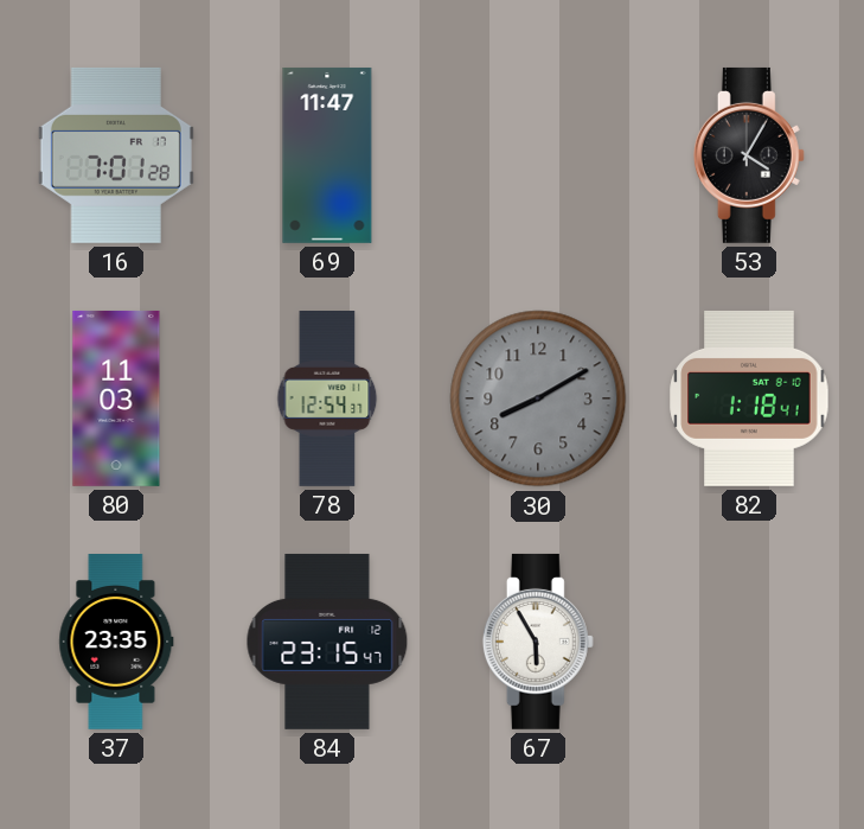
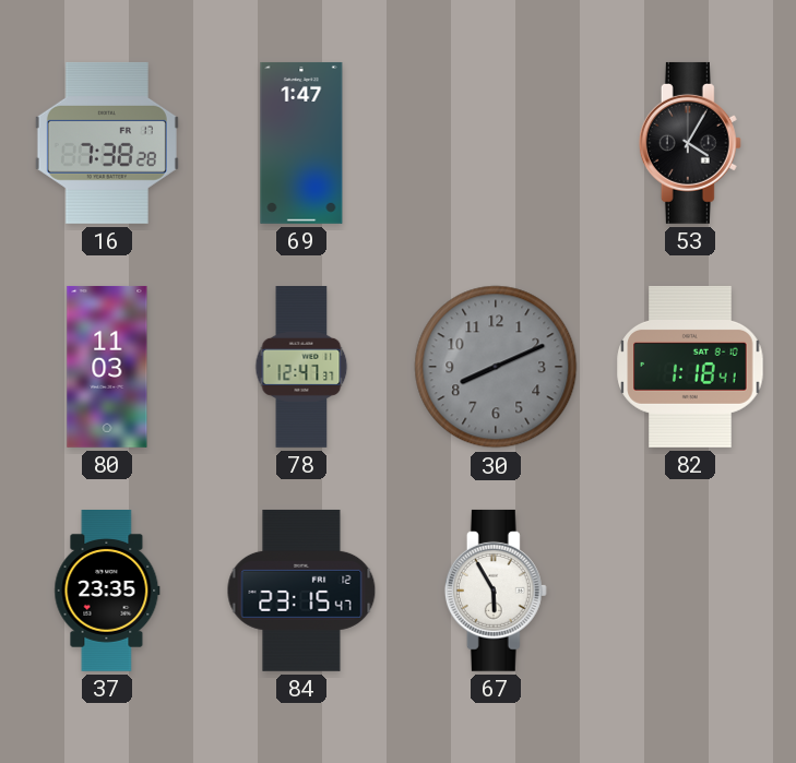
16: 7:01 -> 7:38 (107, 143)
69: 11:47 -> 1:47 (301, 143)
78: 12:54 -> 12:47 (301, 368)
30: 8:10 -> 8:11 (496, 367)
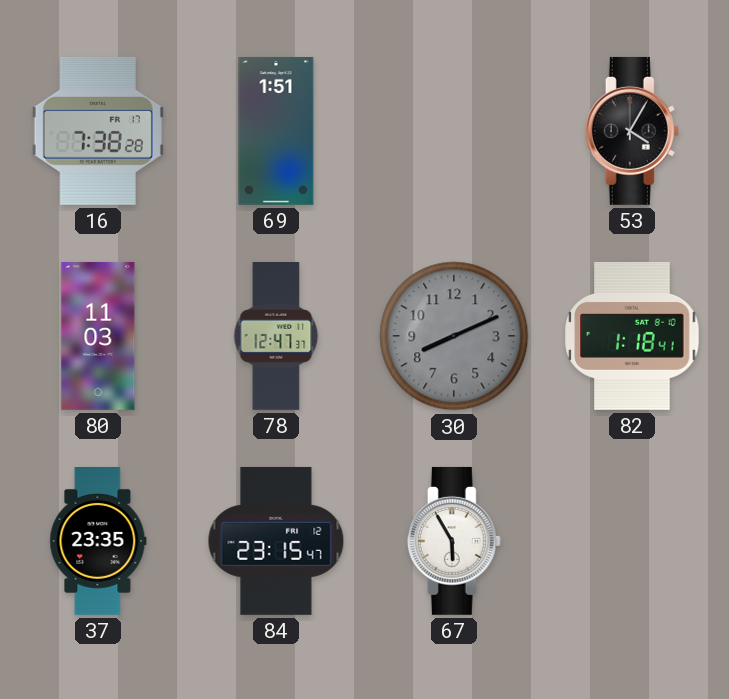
69: 1:47 -> 1:51 (276, 131)
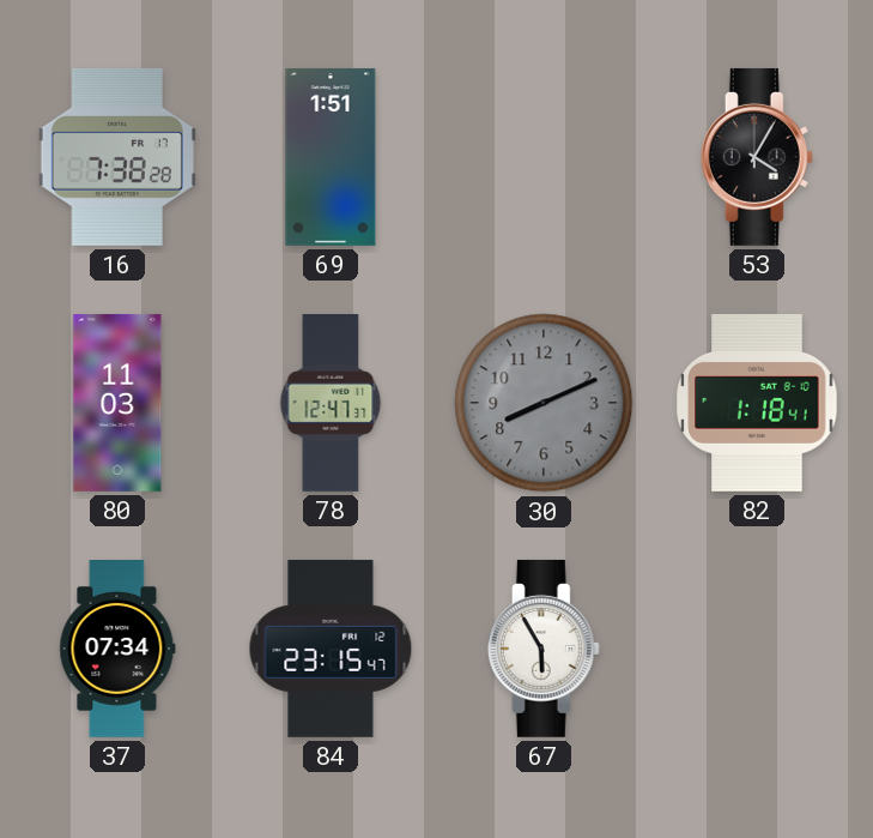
37: 23:35 -> 07:34 (117, 650)
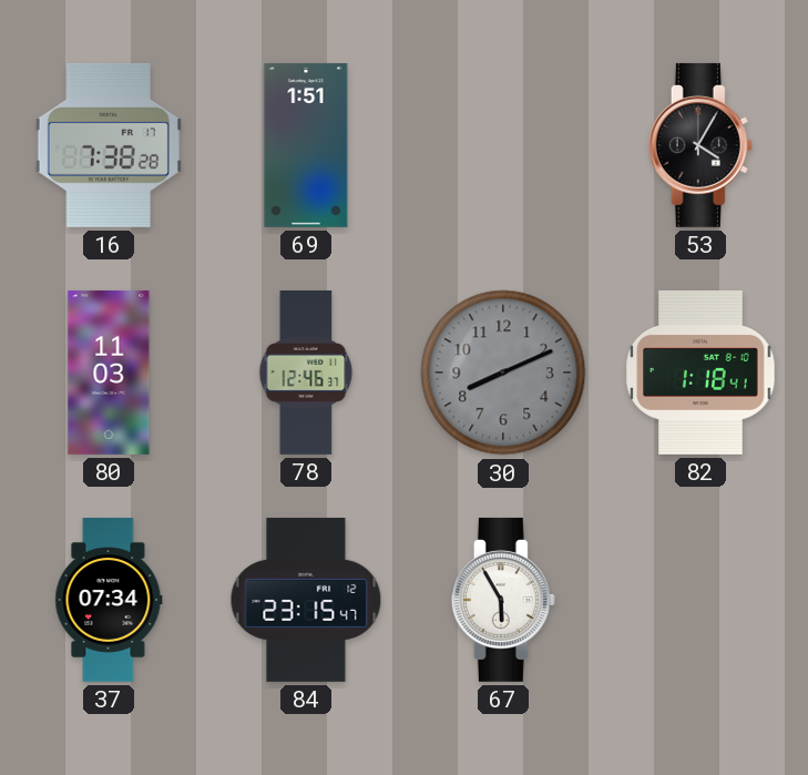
78: 12:47 -> 12:46 (306, 374)
